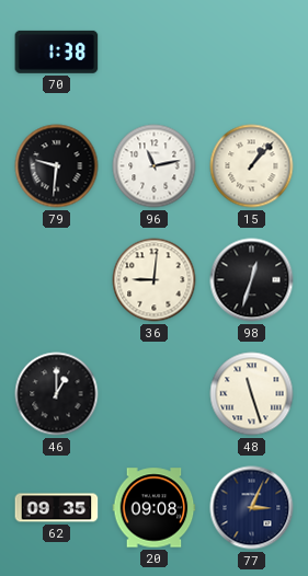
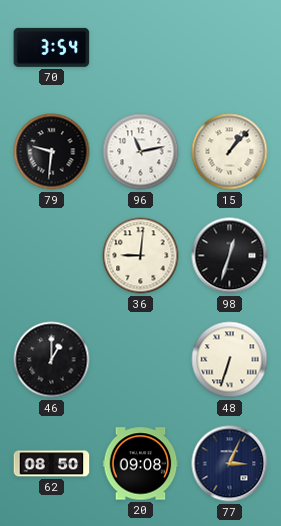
70: 1:38 -> 3:54 (52, 47)
48: 11:27 -> 6:33 (230, 360)
62: 09:35 -> 08:50 (52, 464)
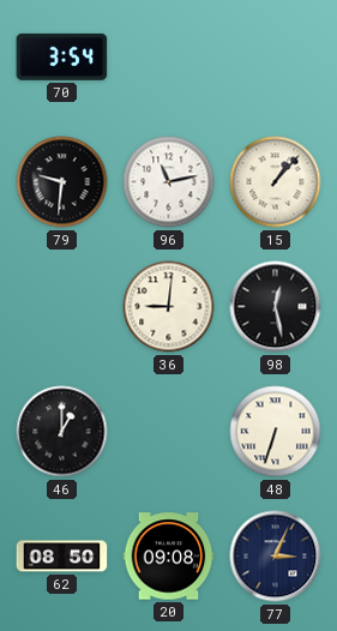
98: 12:33 -> 12:28 (276, 307)
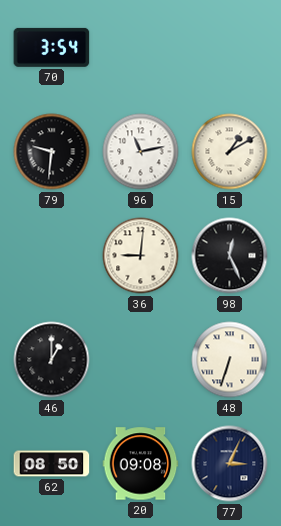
15: 1:07 -> 1:10 (230, 152)
98: 12:28 -> 12:26 (230, 256)
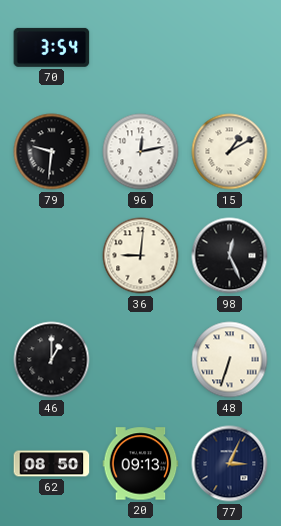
96: 11:13 -> 12:13 (141, 152)
20: 09:08 -> 09:13 (141, 464)
